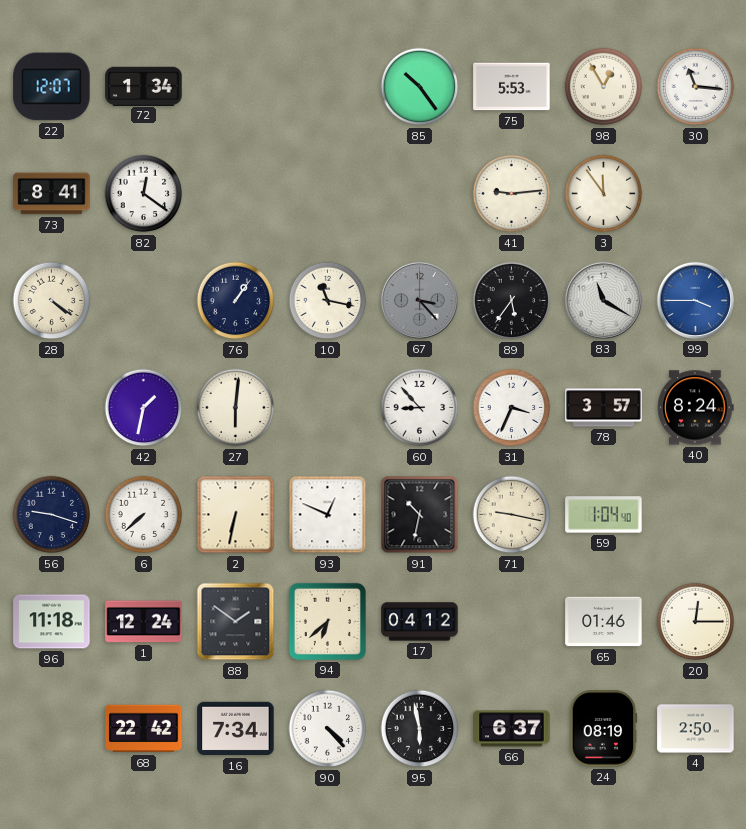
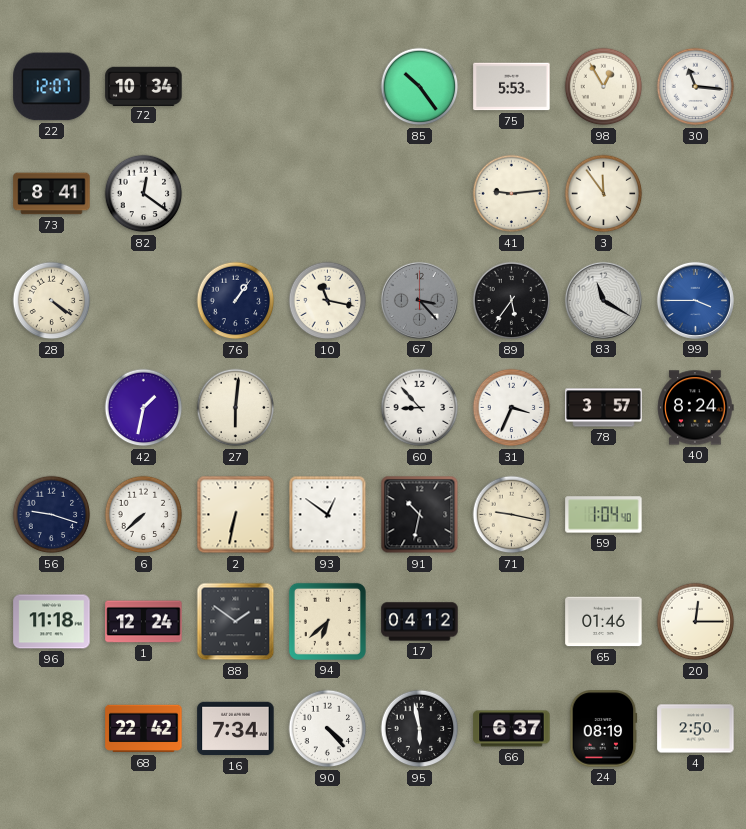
72: 1:34 -> 10:34 (144, 86)
93: 12:49 -> 12:51 (328, 515)
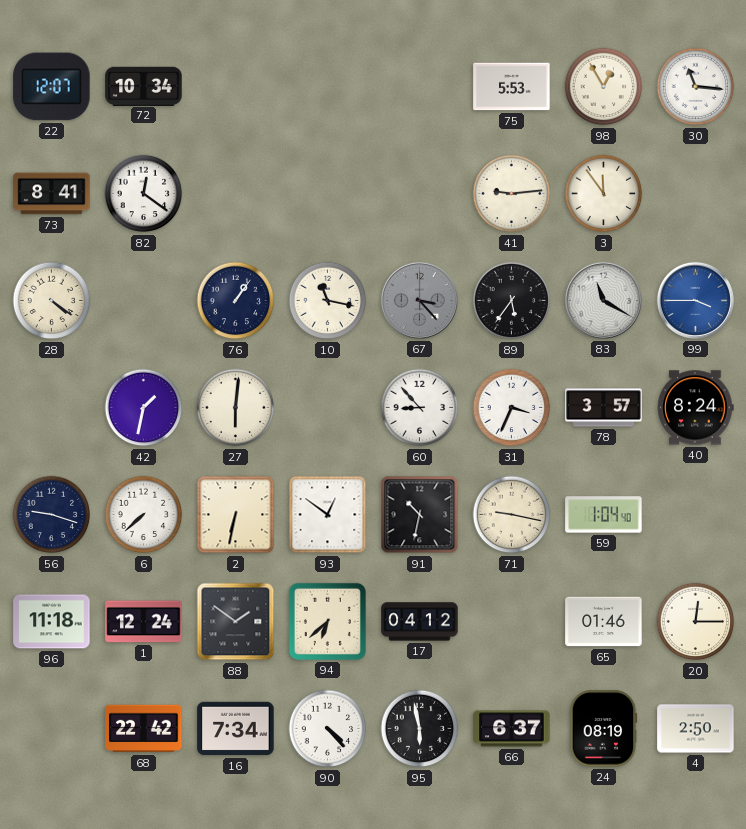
85: 10:24 -> none (420, 87)
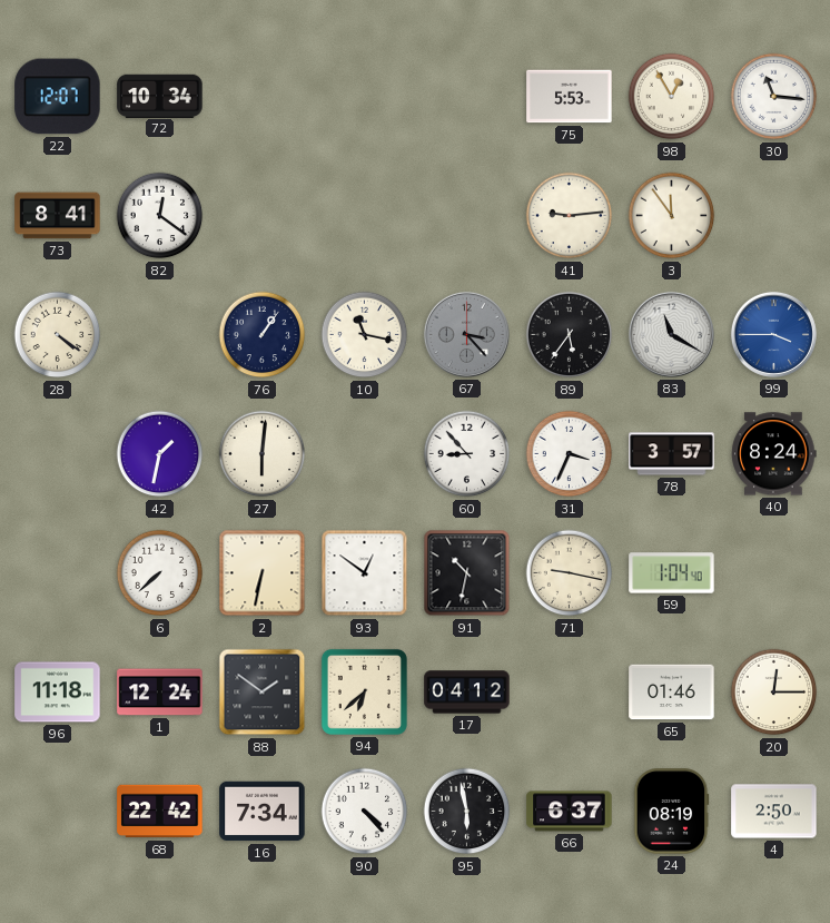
56: 9:18 -> none (52, 515)
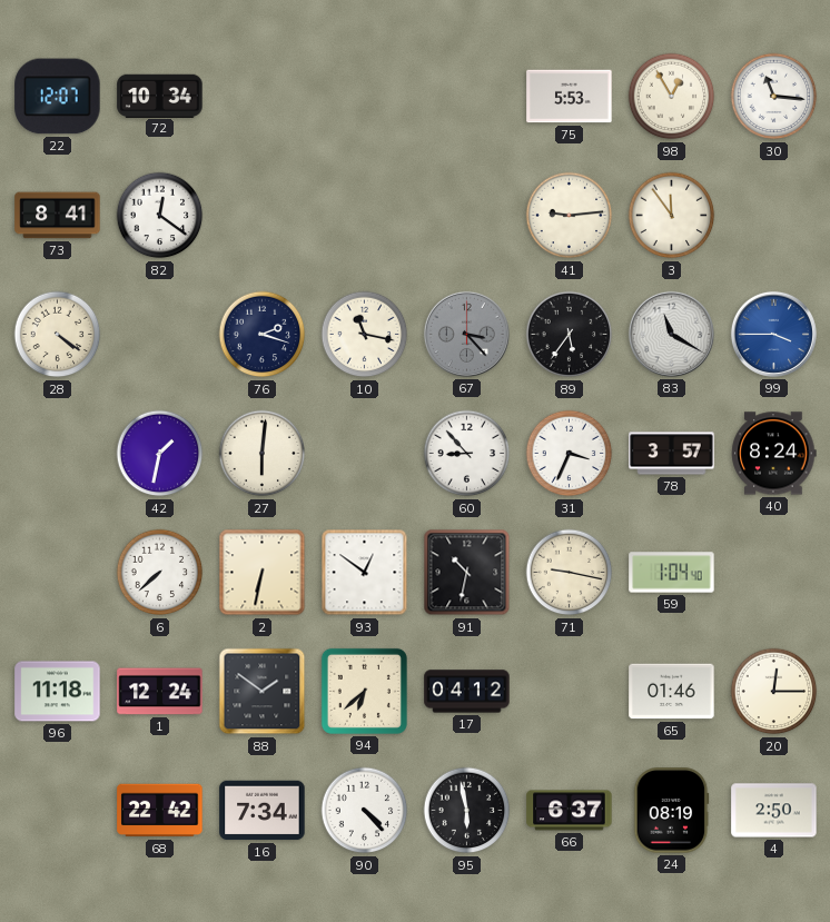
76: 1:06 -> 2:18 (263, 335)
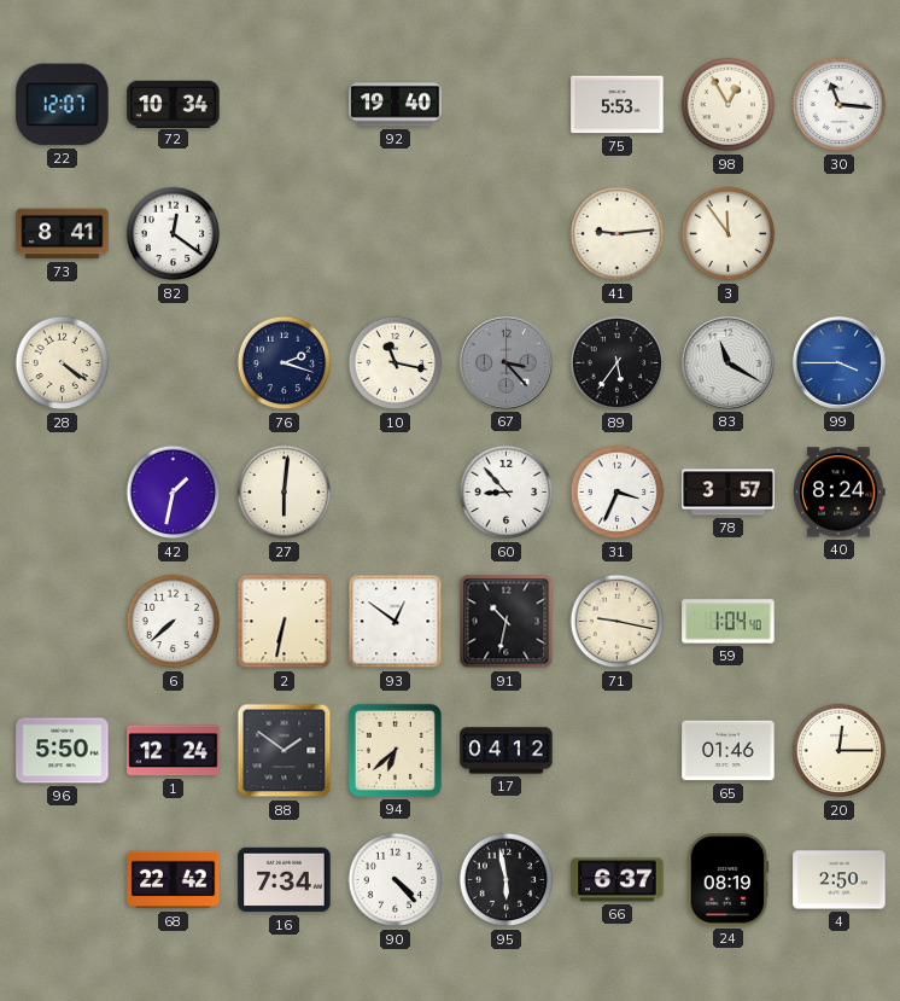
92: none -> 19:40 (396, 105)
96: 11:18 -> 5:50 (63, 751)
